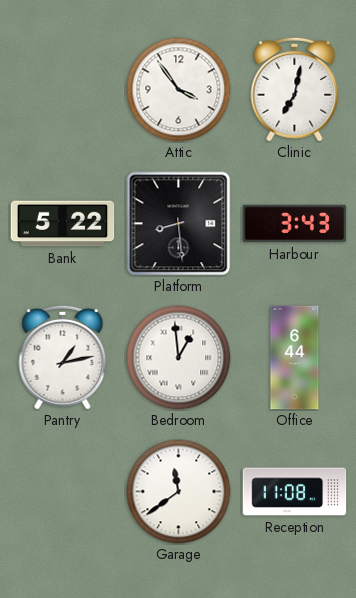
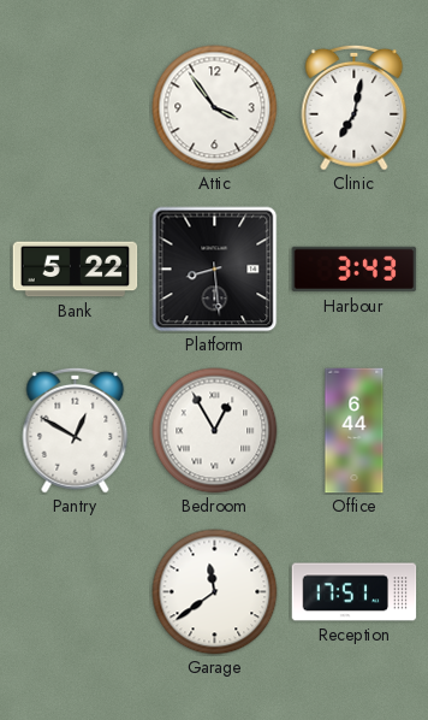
Pantry: 1:13 -> 12:50 (76, 430)
Bedroom: 12:59 -> 12:55 (215, 431)
Reception: 11:08 -> 17:51 (355, 592)
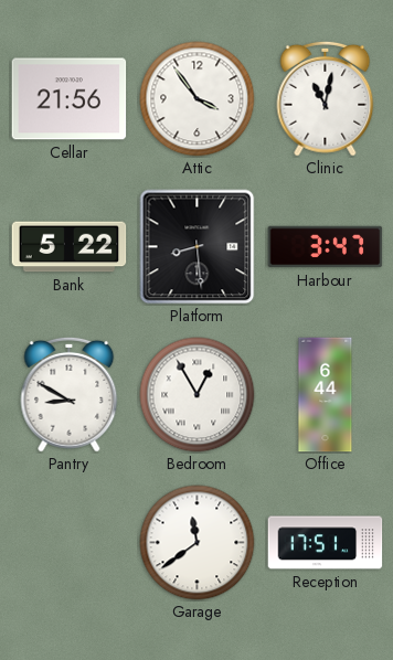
Cellar: none -> 21:56 (70, 99)
Clinic: 7:02 -> 11:02 (326, 98)
Harbour: 3:43 -> 3:47 (326, 247)
Pantry: 12:50 -> 8:50 (70, 394)
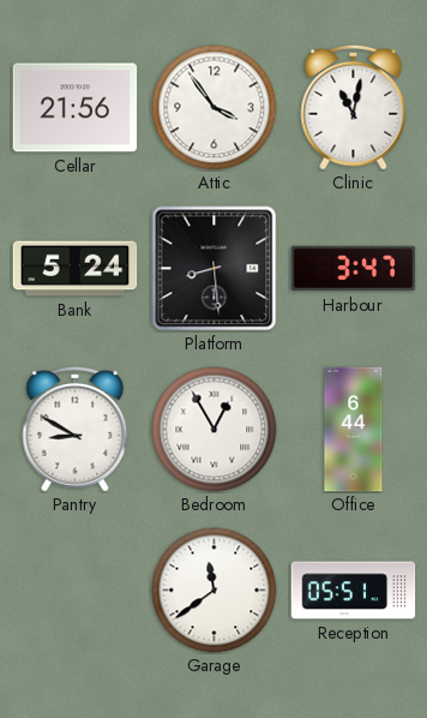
Bank: 5:22 -> 5:24 (76, 269)
Reception: 17:51 -> 05:51 (354, 591)
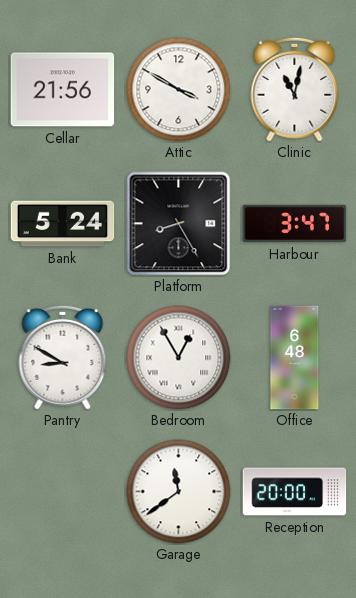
Attic: 3:54 -> 3:50 (179, 90)
Platform: 8:29 -> 8:25 (179, 224)
Office: 6:44 -> 6:48 (295, 358)
Reception: 05:51 -> 20:00 (295, 492)
